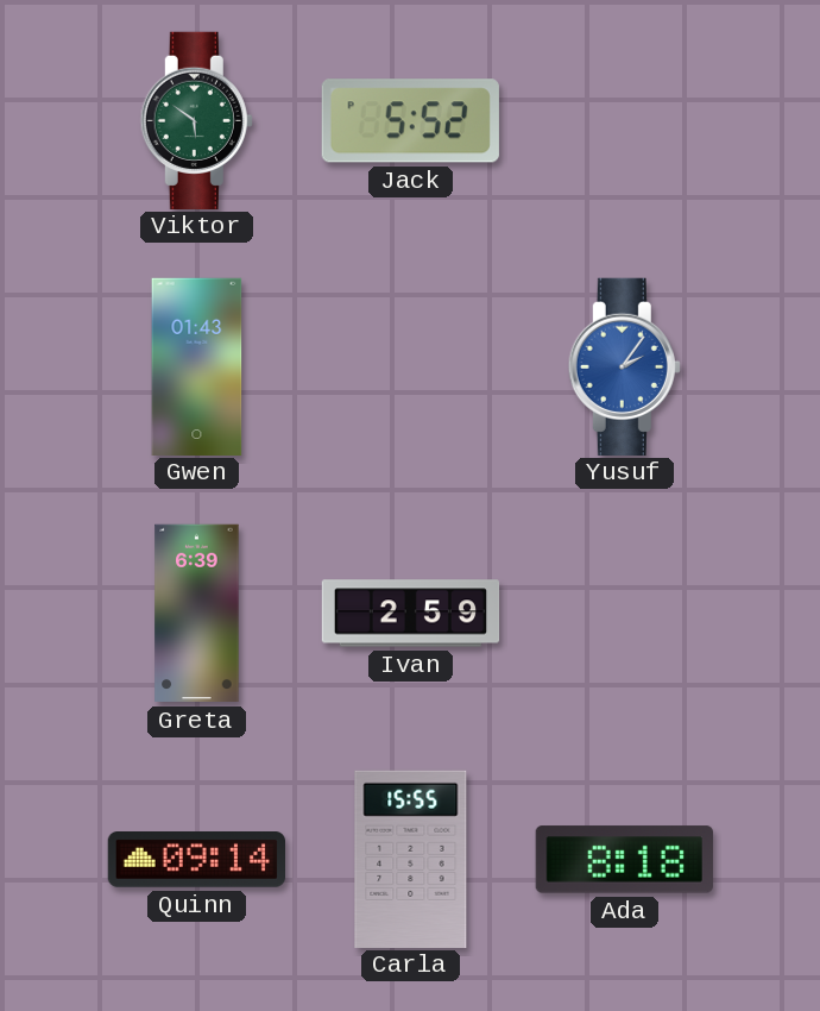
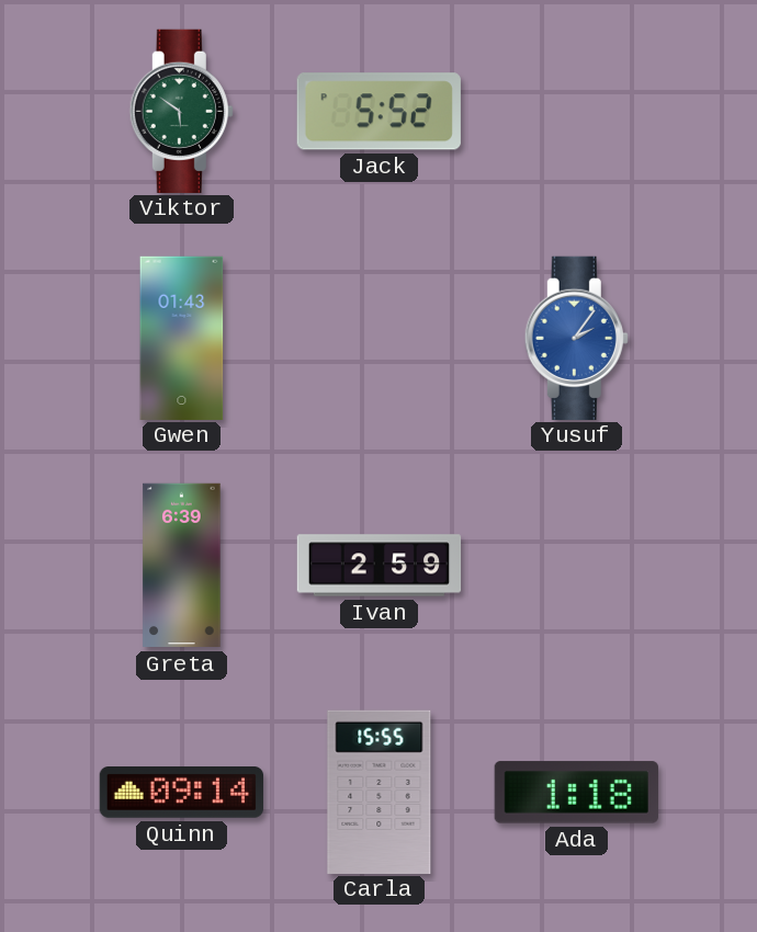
Ada: 8:18 -> 1:18 (576, 793)
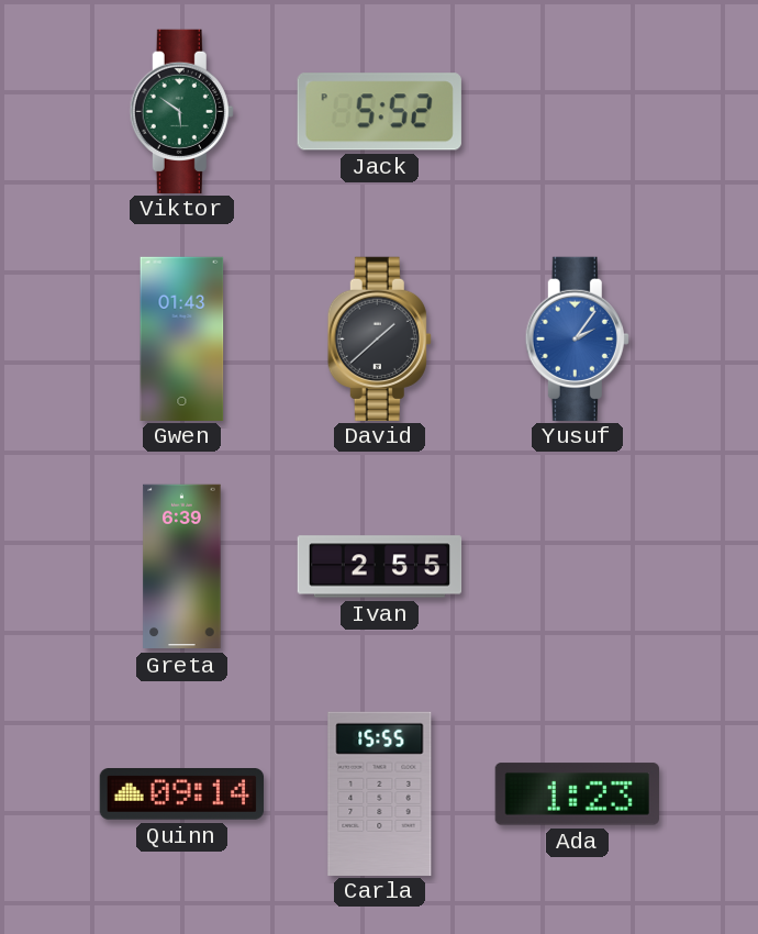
David: none -> 1:38 (379, 338)
Ivan: 2:59 -> 2:55 (380, 567)
Ada: 1:18 -> 1:23 (577, 794)
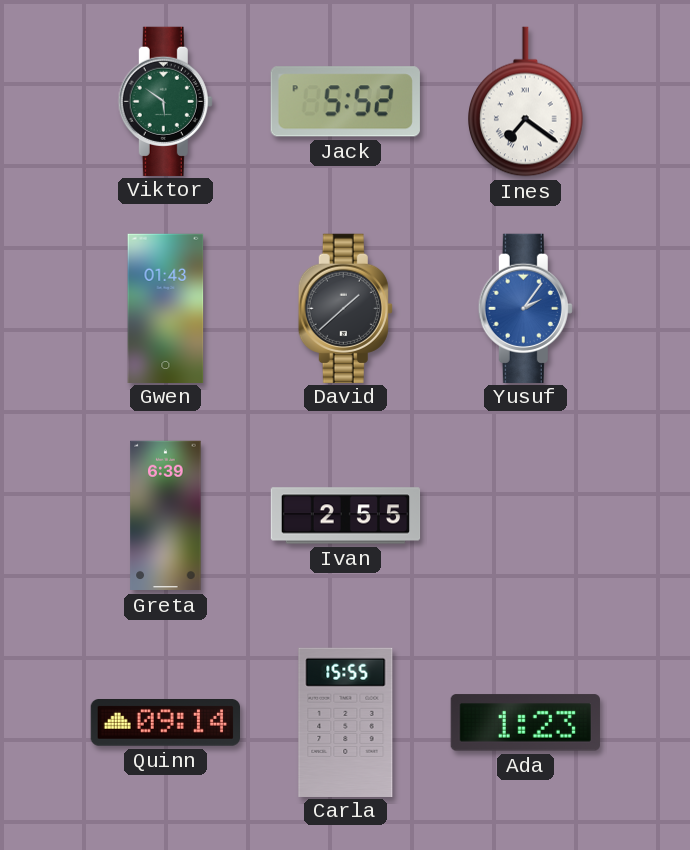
Ines: none -> 7:21 (526, 102)
